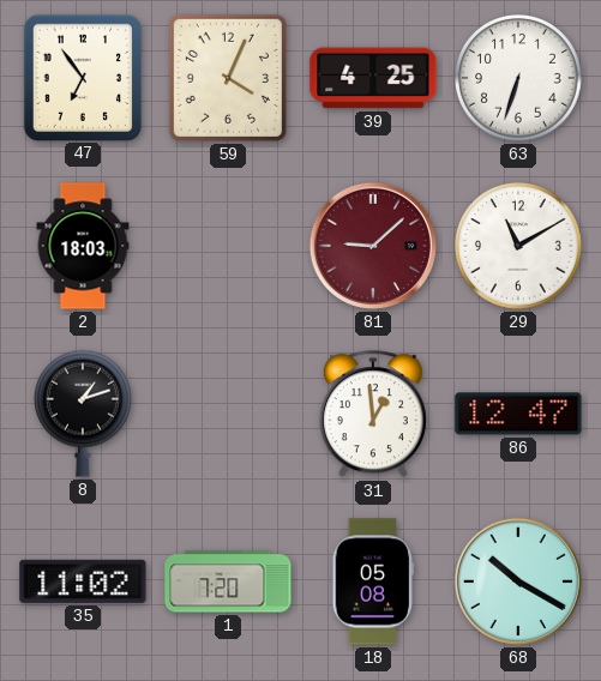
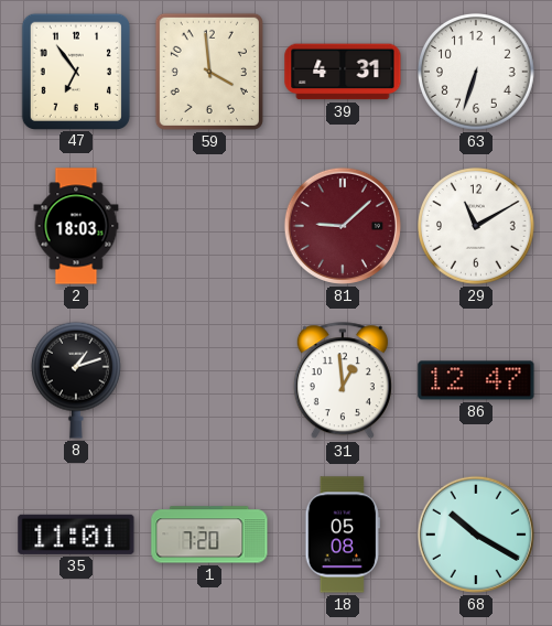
59: 4:04 -> 3:59 (209, 72)
39: 4:25 -> 4:31 (343, 72)
35: 11:02 -> 11:01 (76, 535)
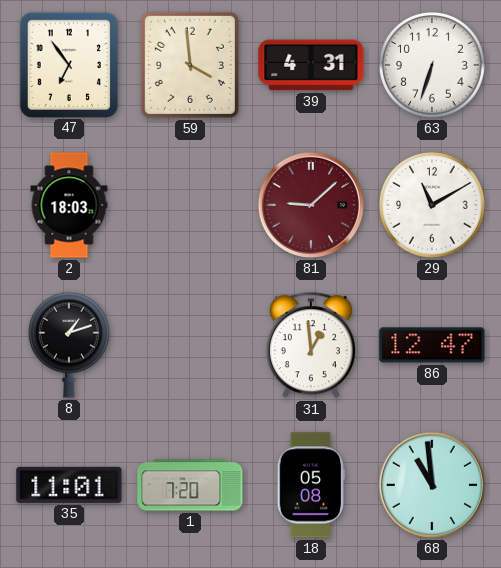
68: 10:20 -> 10:59 (432, 485)
